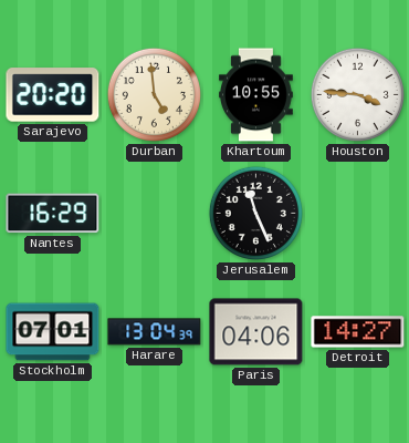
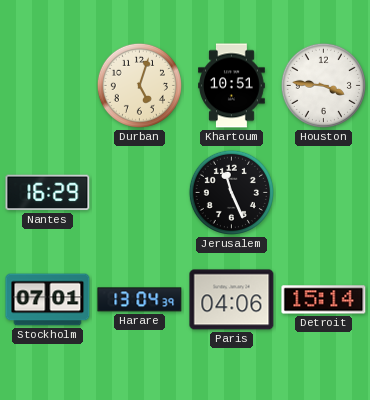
Sarajevo: 20:20 -> none (53, 95)
Durban: 4:59 -> 5:03 (139, 85)
Khartoum: 10:55 -> 10:51 (232, 86)
Detroit: 14:27 -> 15:14 (324, 300)
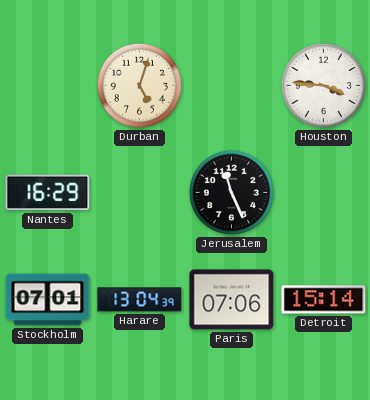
Khartoum: 10:51 -> none (232, 86)
Paris: 04:06 -> 07:06 (232, 300)
